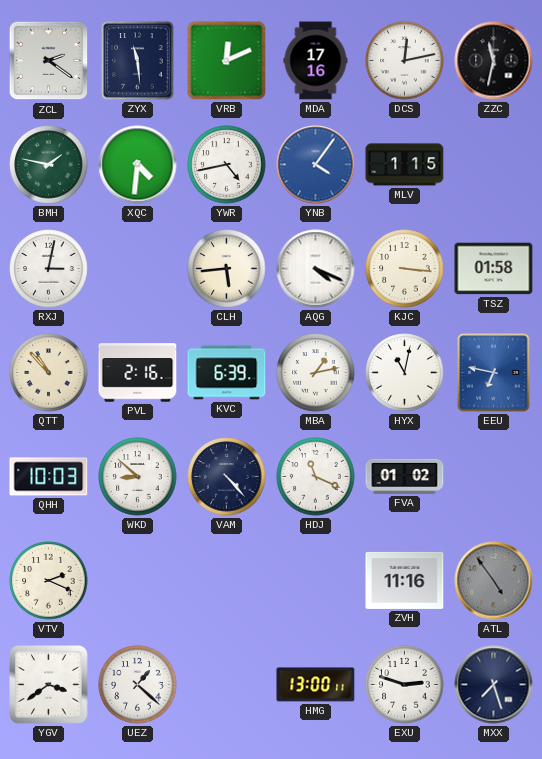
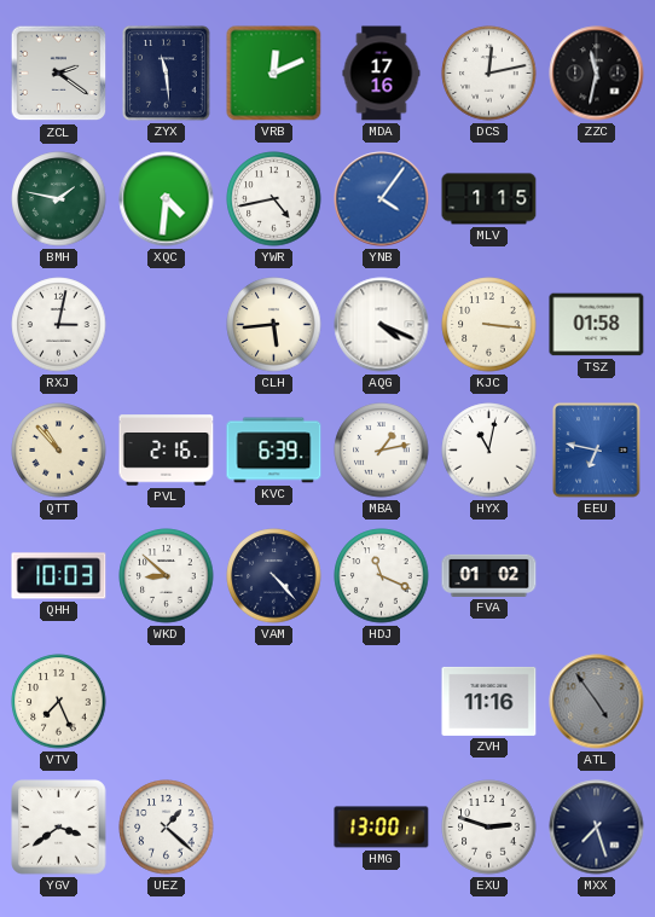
VTV: 2:19 -> 7:26 (59, 702)
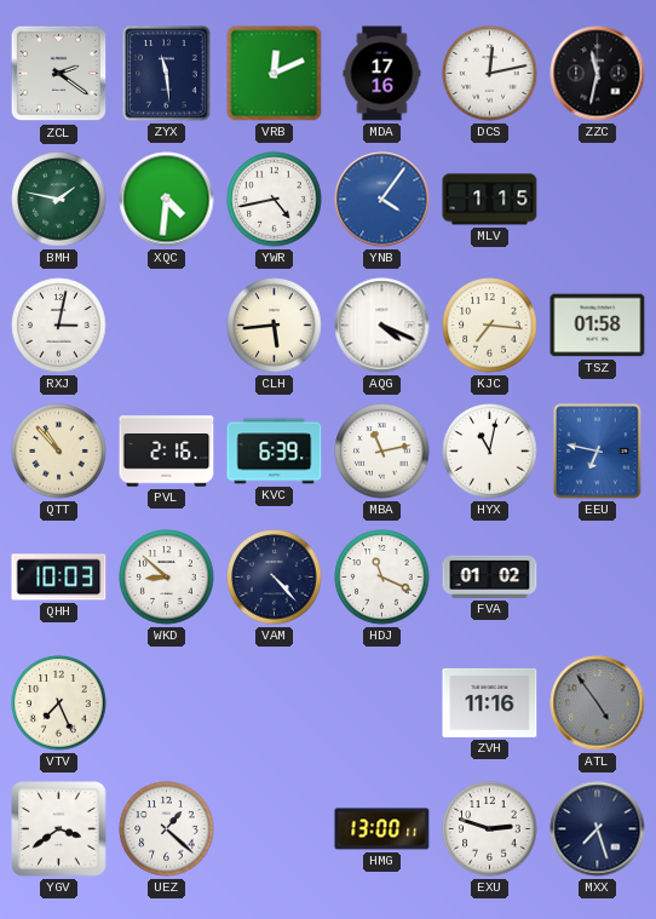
KJC: 3:16 -> 7:16 (490, 326)
MBA: 1:13 -> 11:13 (382, 452)
